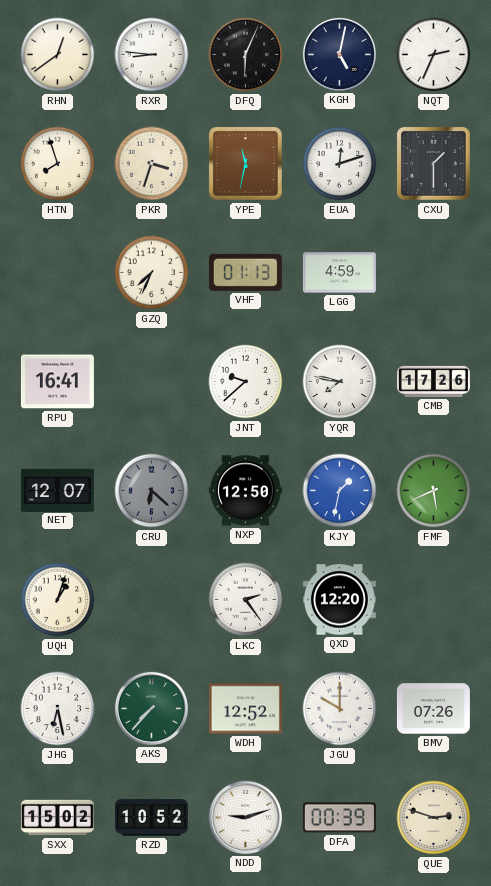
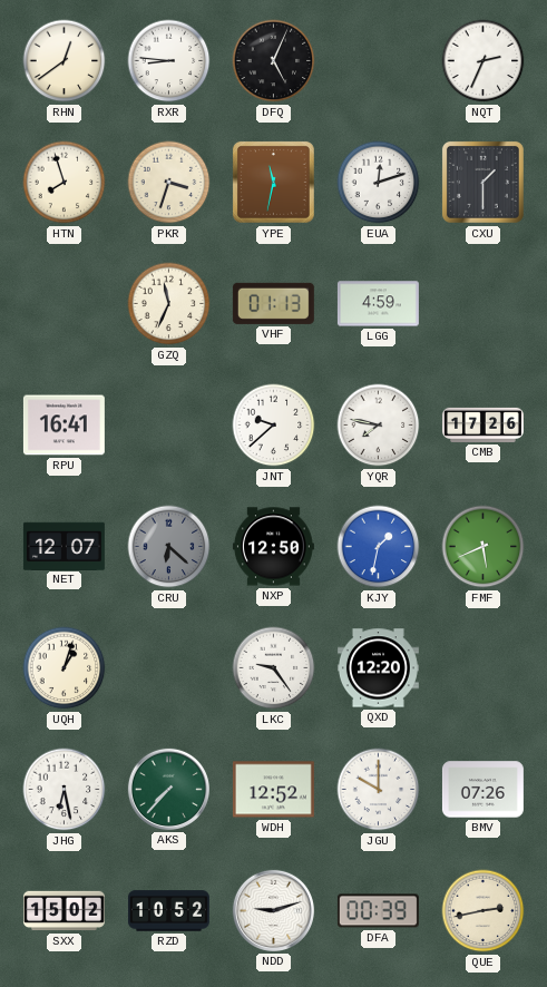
DFQ: 6:04 -> 5:04 (274, 61)
KGH: 5:02 -> none (339, 54)
GZQ: 7:34 -> 11:34 (169, 304)
LKC: 2:24 -> 9:24 (274, 668)
QUE: 2:48 -> 2:43 (483, 911)
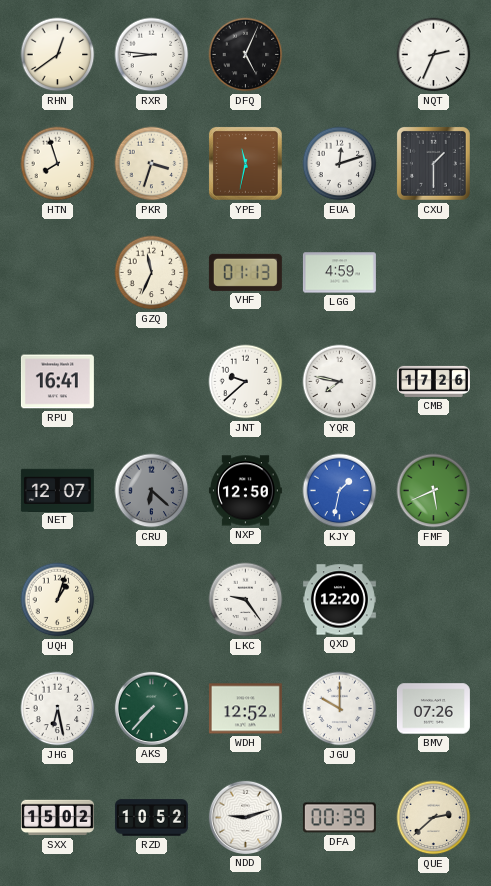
QUE: 2:43 -> 2:38 (434, 818)
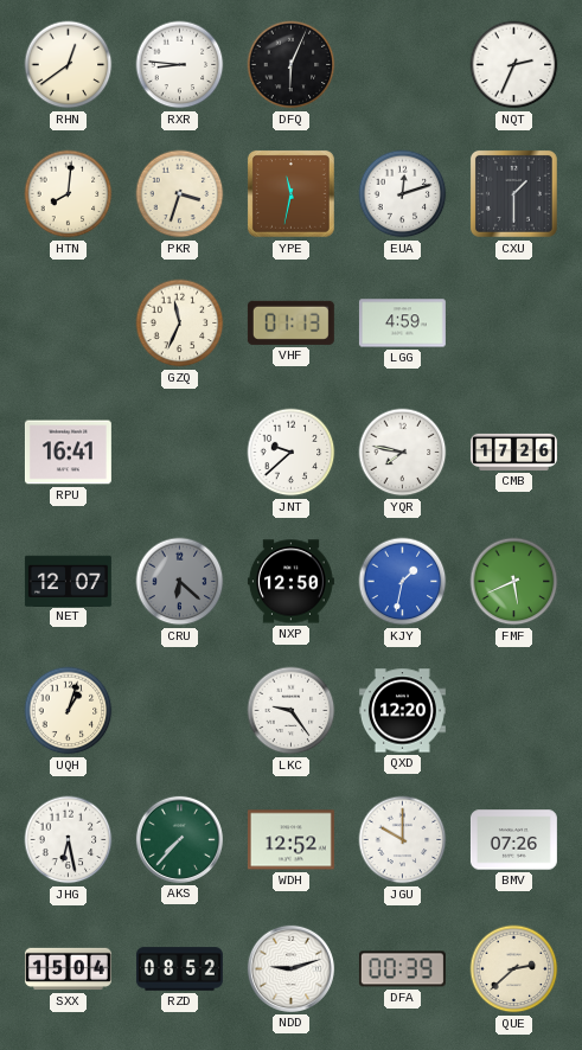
DFQ: 5:04 -> 6:04 (292, 65)
HTN: 7:57 -> 8:01 (69, 194)
SXX: 15:02 -> 15:04 (68, 969)
RZD: 10:52 -> 08:52 (179, 969)
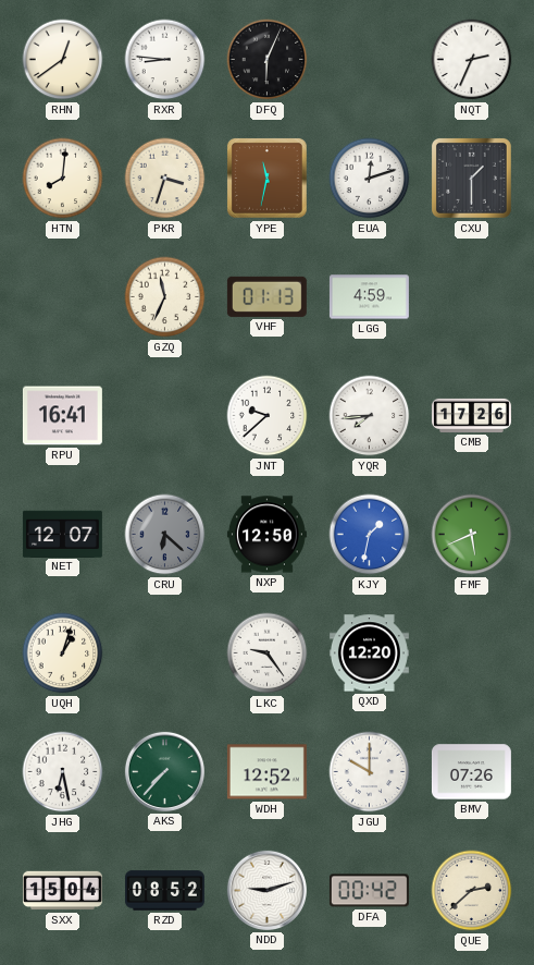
YQR: 7:47 -> 7:44 (370, 416)
DFA: 00:39 -> 00:42 (369, 891)
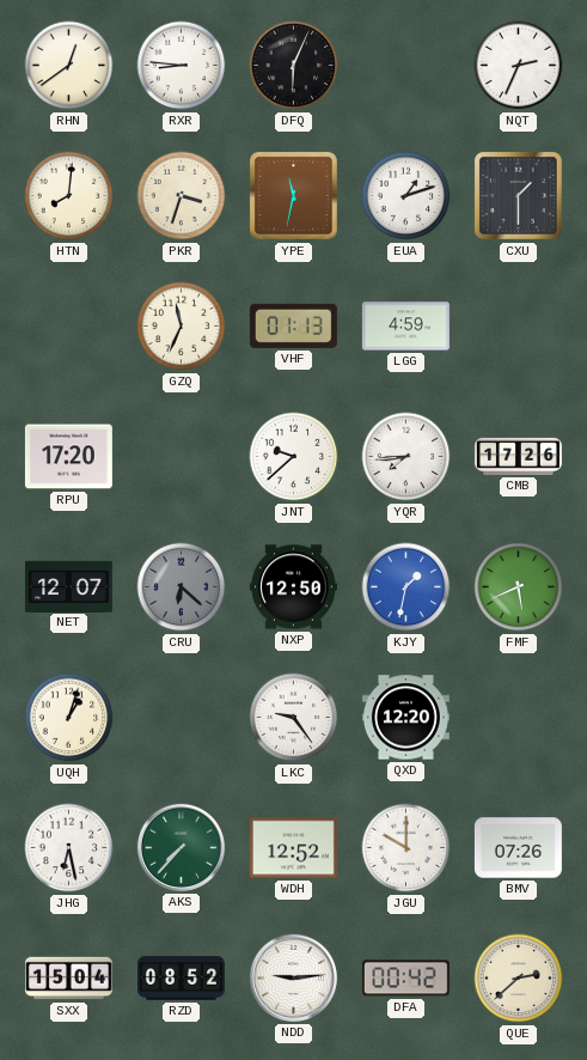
EUA: 12:12 -> 1:12 (406, 196)
RPU: 16:41 -> 17:20 (68, 457)
NDD: 9:12 -> 9:14 (293, 977)
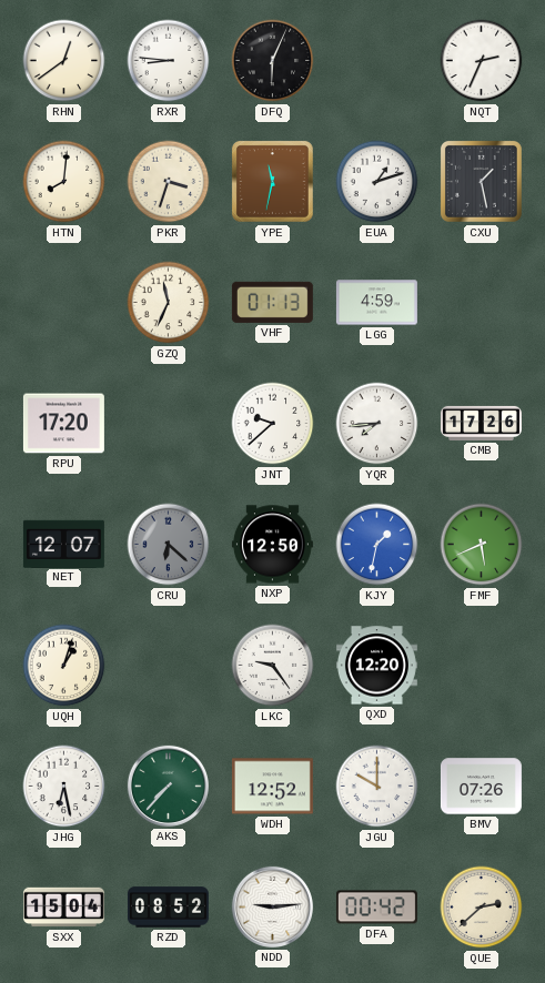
CXU: 1:30 -> 1:28 (481, 181)
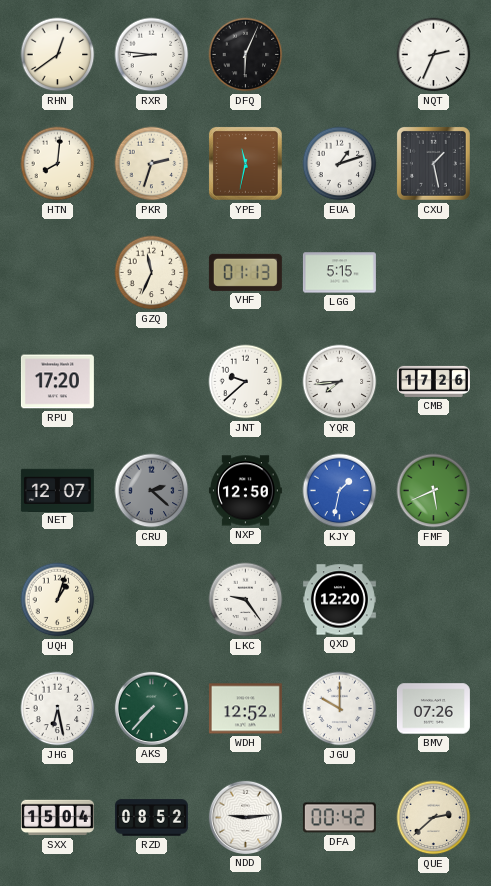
PKR: 3:33 -> 2:33 (152, 164)
LGG: 4:59 -> 5:15 (339, 273)
CRU: 6:22 -> 2:22 (152, 491)
